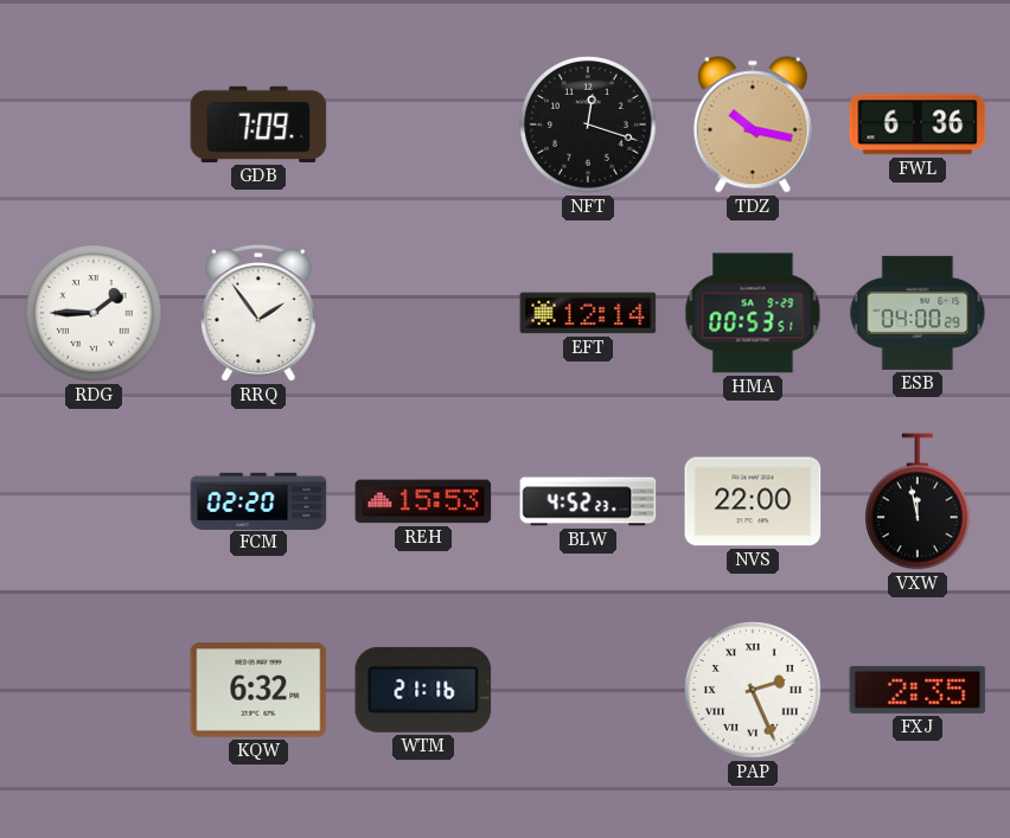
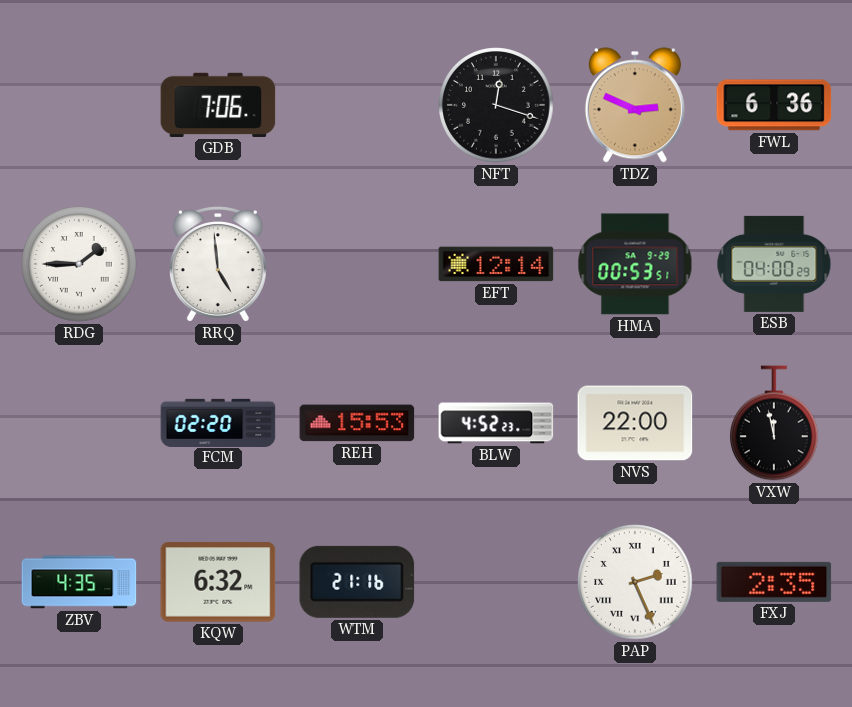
GDB: 7:09 -> 7:06 (218, 105)
TDZ: 10:17 -> 2:49 (635, 105)
RRQ: 1:54 -> 4:59 (218, 264)
ZBV: none -> 4:35 (79, 582)
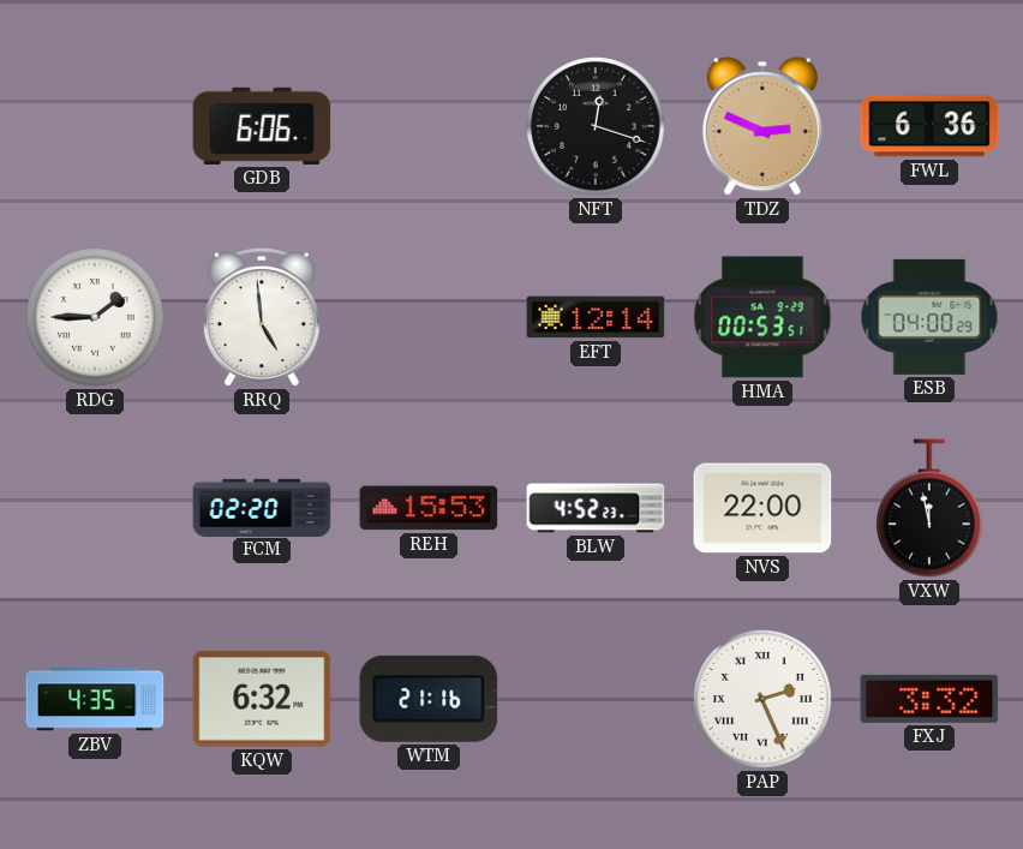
GDB: 7:06 -> 6:06 (262, 126)
FXJ: 2:35 -> 3:32 (929, 699)
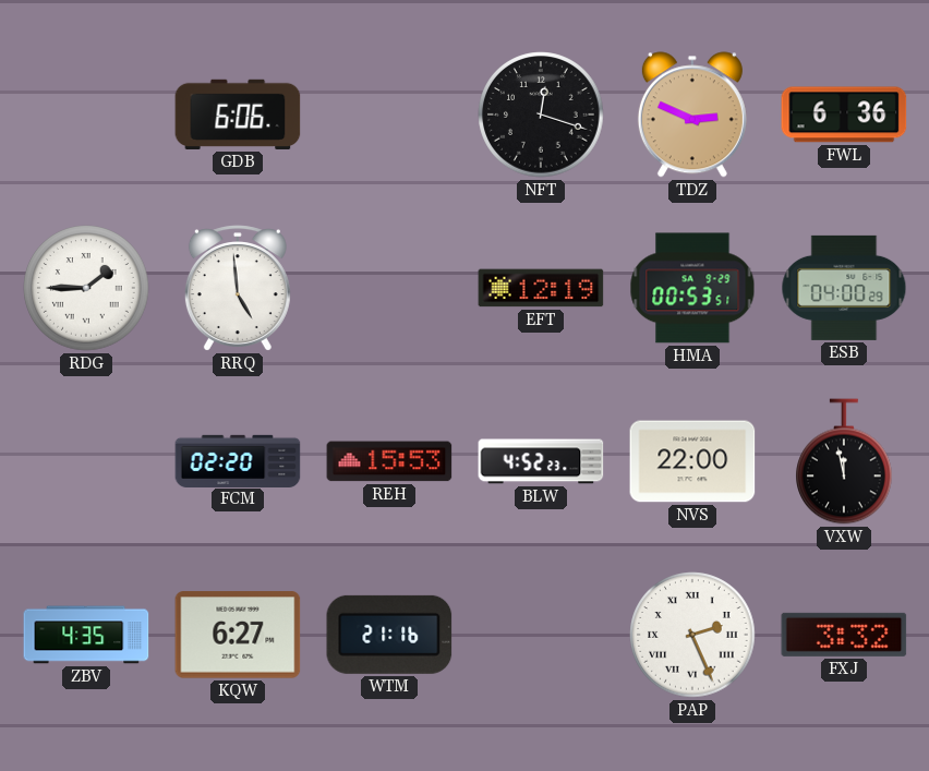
EFT: 12:14 -> 12:19 (541, 288)
KQW: 6:32 -> 6:27 (238, 635)
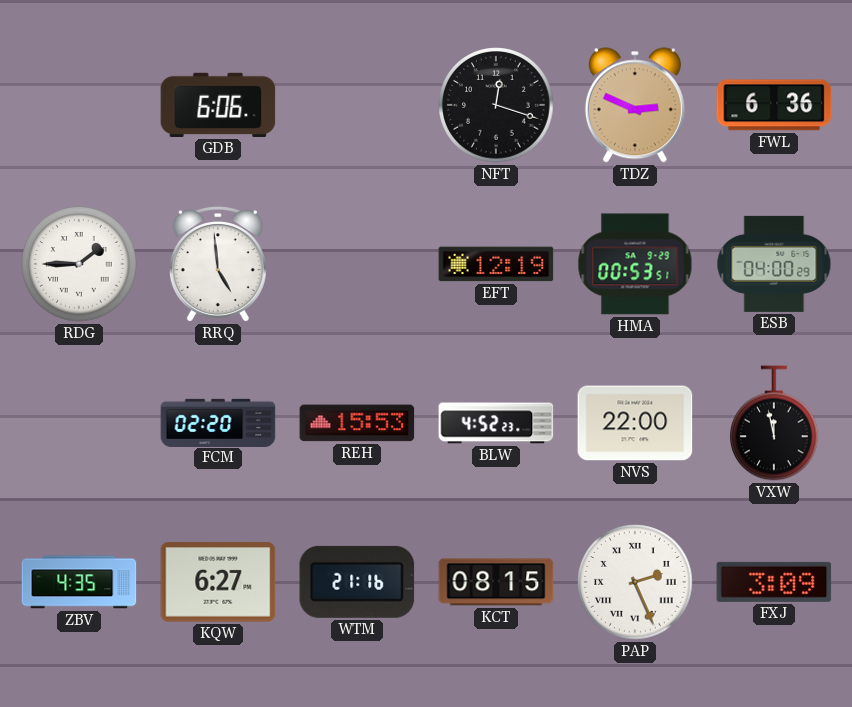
KCT: none -> 08:15 (496, 582)
FXJ: 3:32 -> 3:09 (774, 582)
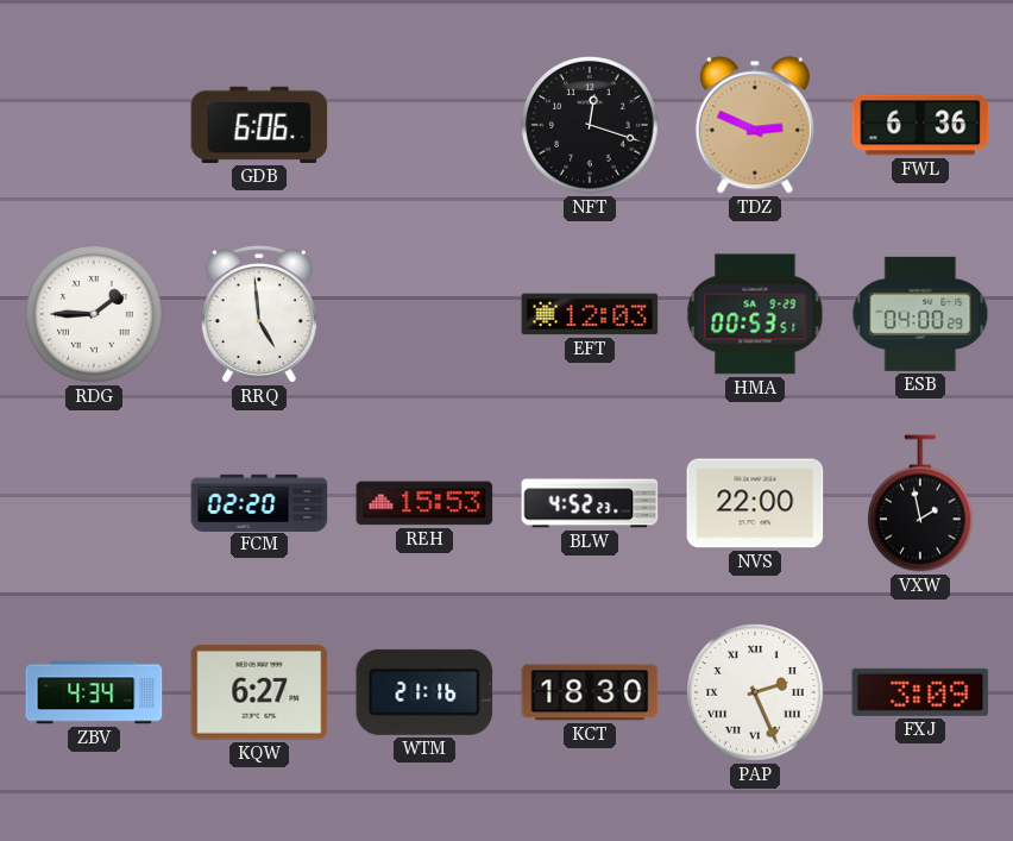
EFT: 12:19 -> 12:03 (590, 314)
VXW: 11:58 -> 1:58 (921, 503)
ZBV: 4:35 -> 4:34 (94, 692)
KCT: 08:15 -> 18:30 (590, 692)
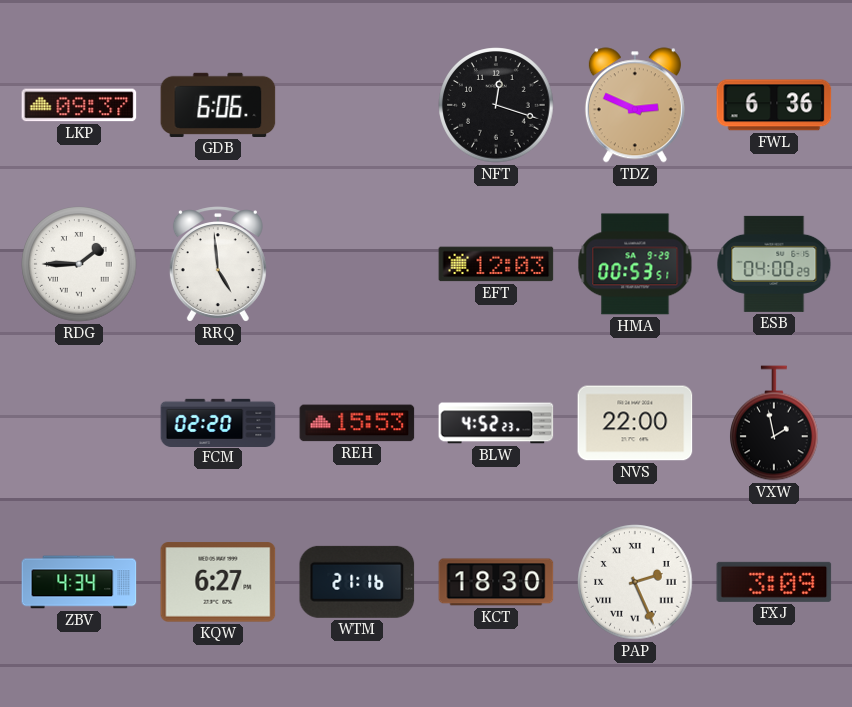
LKP: none -> 09:37 (79, 105)
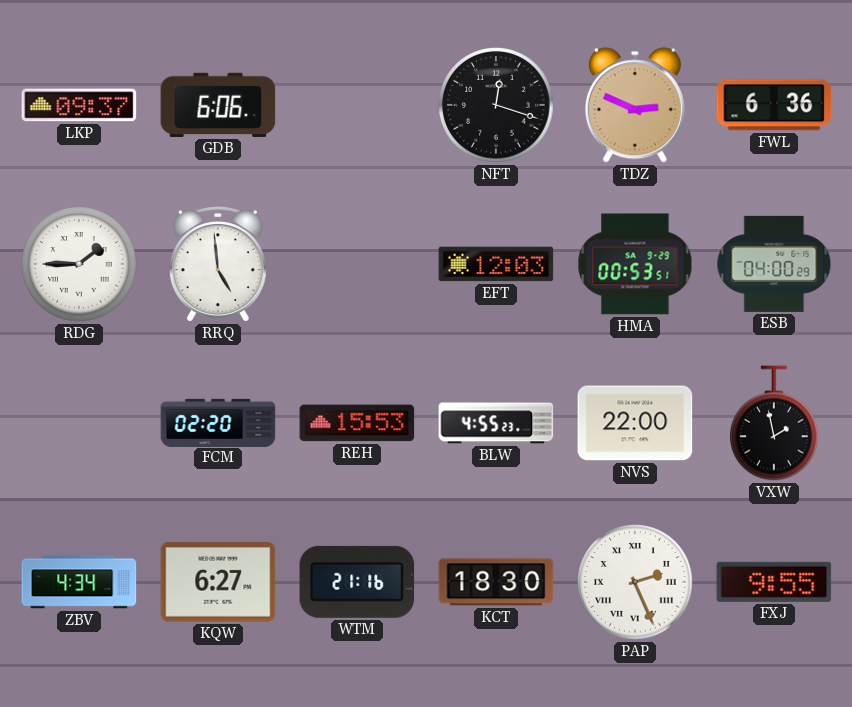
BLW: 4:52 -> 4:55 (496, 423)
FXJ: 3:09 -> 9:55 (774, 582)
